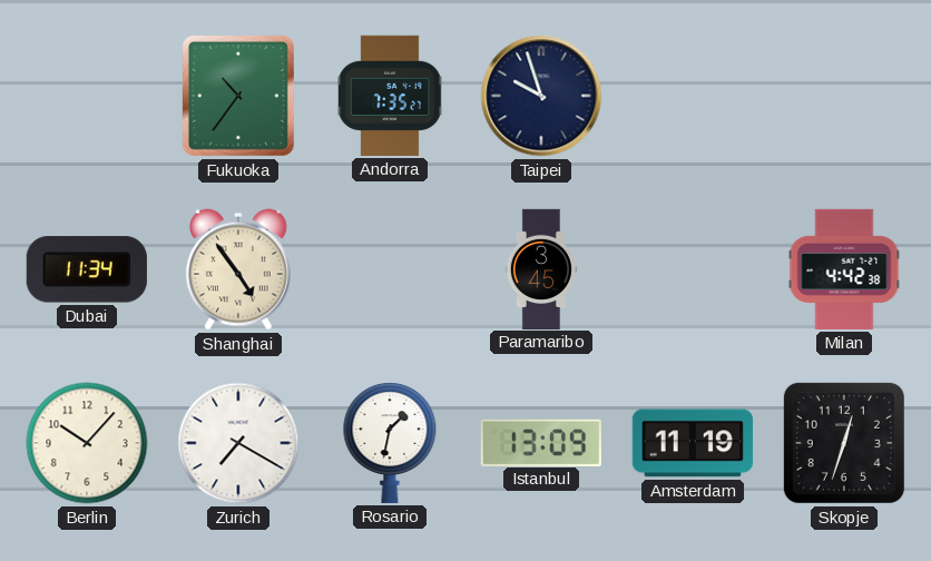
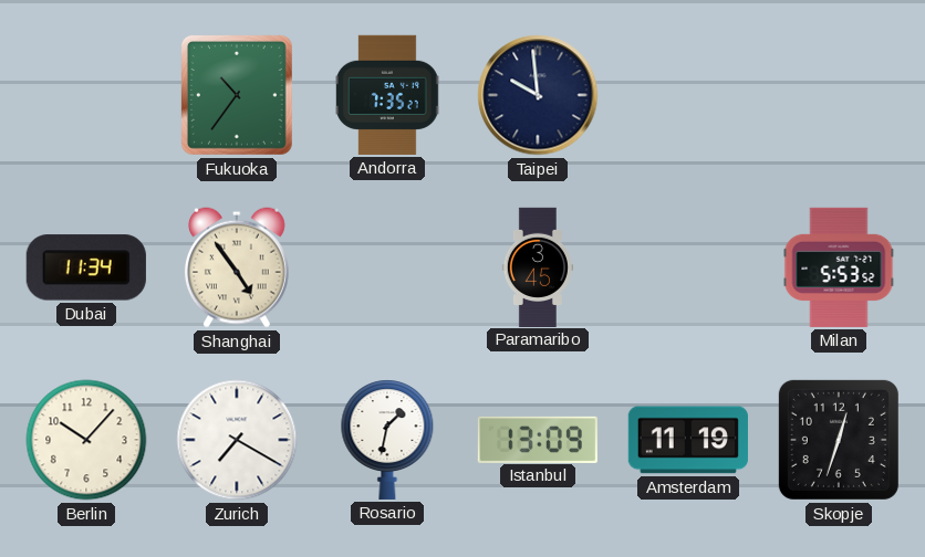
Taipei: 9:57 -> 9:59 (538, 95)
Milan: 4:42 -> 5:53 (839, 267)
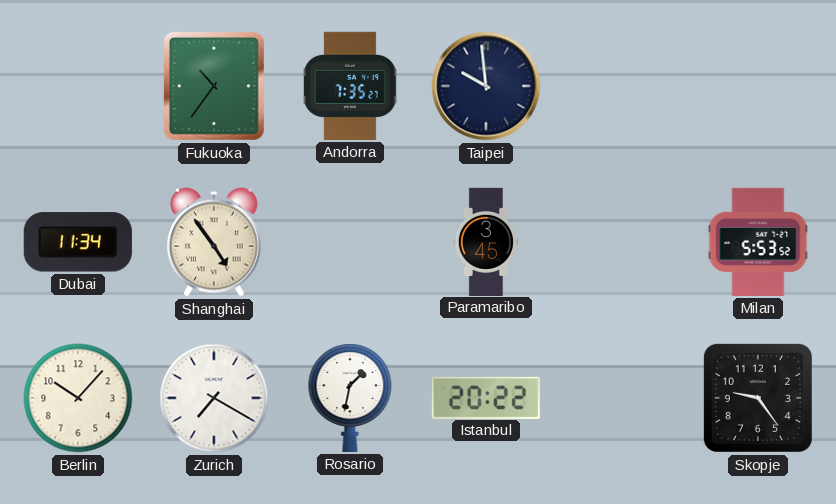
Istanbul: 13:09 -> 20:22 (486, 397)
Amsterdam: 11:19 -> none (688, 440)
Skopje: 12:33 -> 9:24 (758, 398)
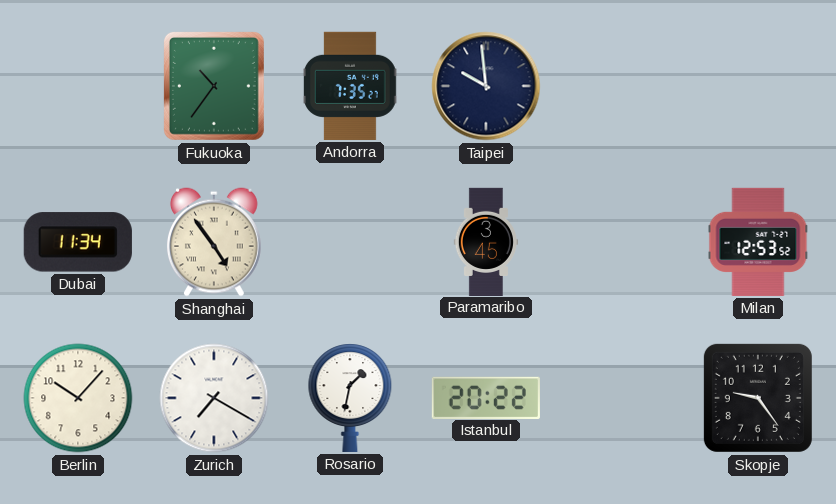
Milan: 5:53 -> 12:53 (758, 242)
